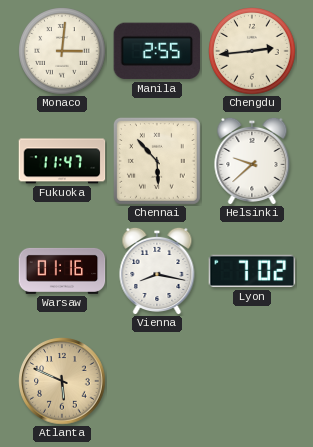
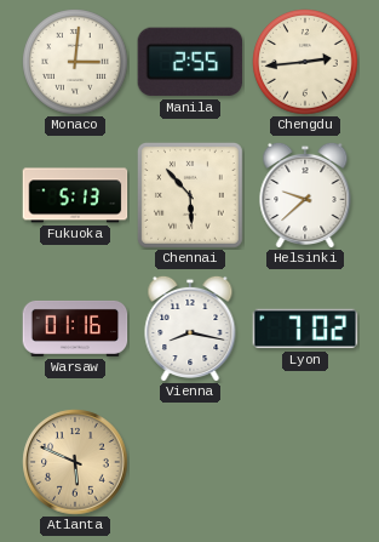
Fukuoka: 11:47 -> 5:13 (75, 195)
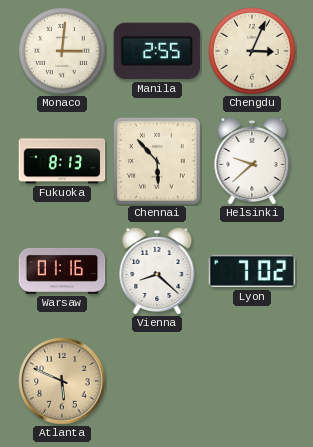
Chengdu: 2:44 -> 3:04 (252, 51)
Fukuoka: 5:13 -> 8:13 (62, 161)
Vienna: 8:17 -> 8:22 (157, 270)
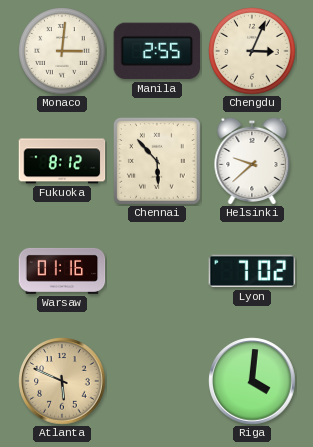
Fukuoka: 8:13 -> 8:12 (62, 161)
Vienna: 8:22 -> none (157, 270)
Riga: none -> 4:01 (252, 381)
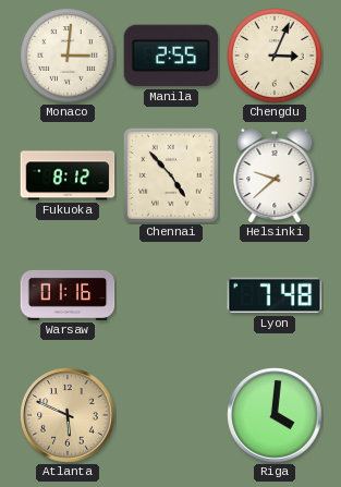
Chennai: 5:53 -> 4:53 (171, 175)
Lyon: 7:02 -> 7:48 (275, 295)
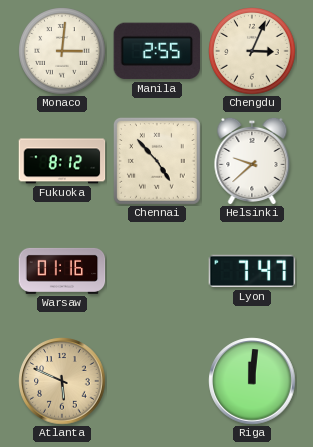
Lyon: 7:48 -> 7:47 (252, 271)
Riga: 4:01 -> 12:01 (252, 381)
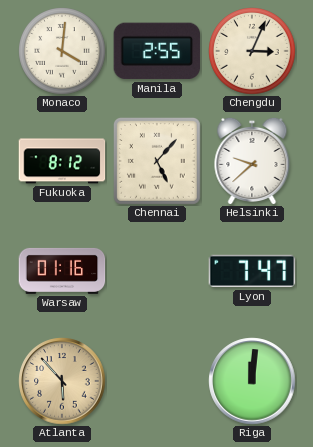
Monaco: 3:01 -> 4:01 (62, 51)
Chennai: 4:53 -> 5:07 (157, 161)
Atlanta: 5:49 -> 5:53 (62, 381)
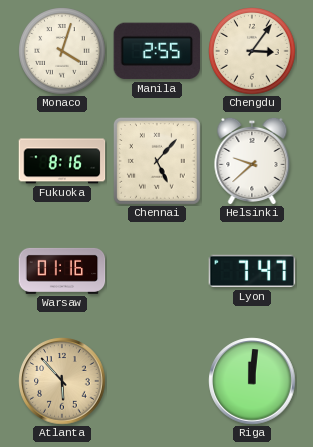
Monaco: 4:01 -> 4:03 (62, 51)
Chengdu: 3:04 -> 3:06 (252, 51)
Fukuoka: 8:12 -> 8:16 (62, 161)
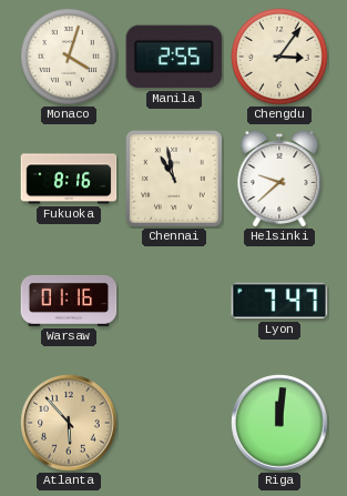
Chennai: 5:07 -> 10:58 (174, 179)
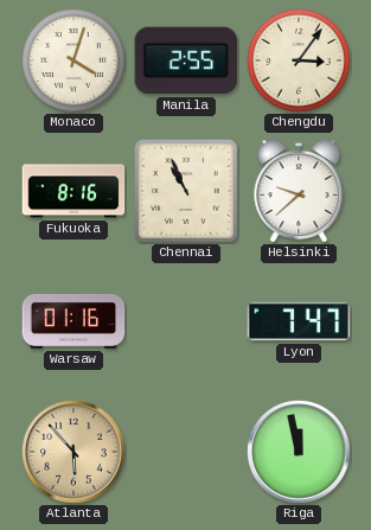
Chennai: 10:58 -> 10:56 (186, 191)
Riga: 12:01 -> 11:58 (299, 452)
